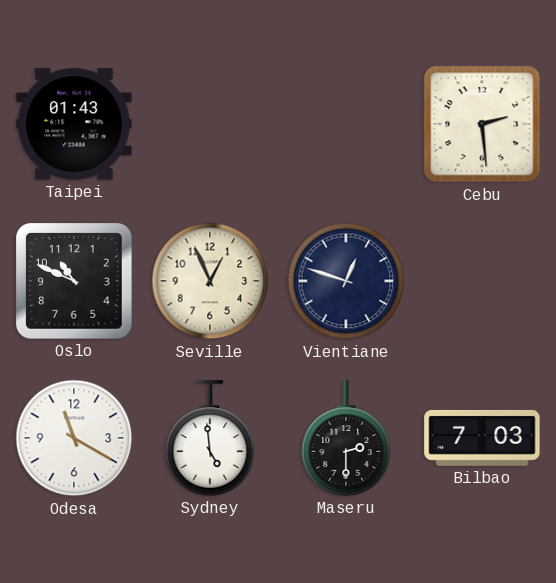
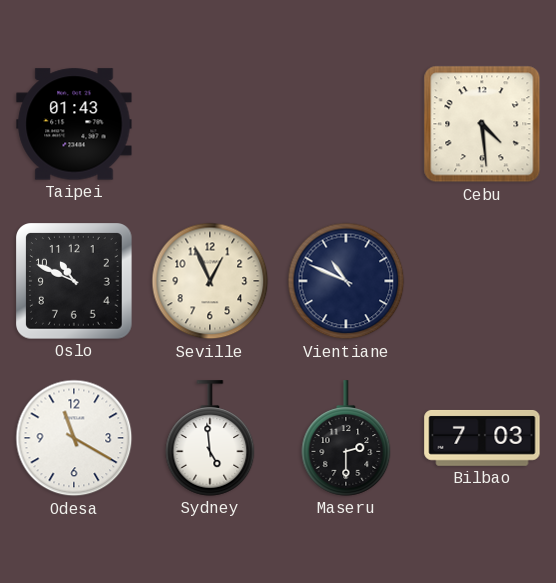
Cebu: 2:29 -> 4:29 (482, 124)
Vientiane: 12:48 -> 10:49 (346, 281)
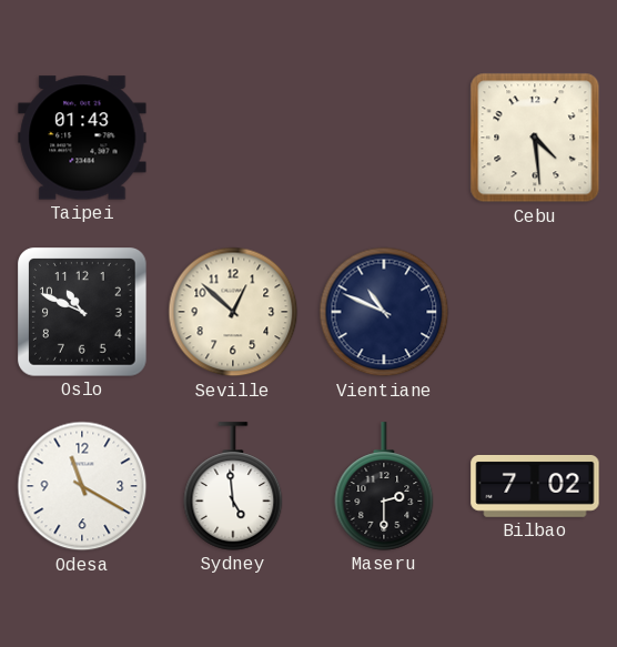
Seville: 12:56 -> 12:52 (233, 312)
Bilbao: 7:03 -> 7:02 (535, 486)
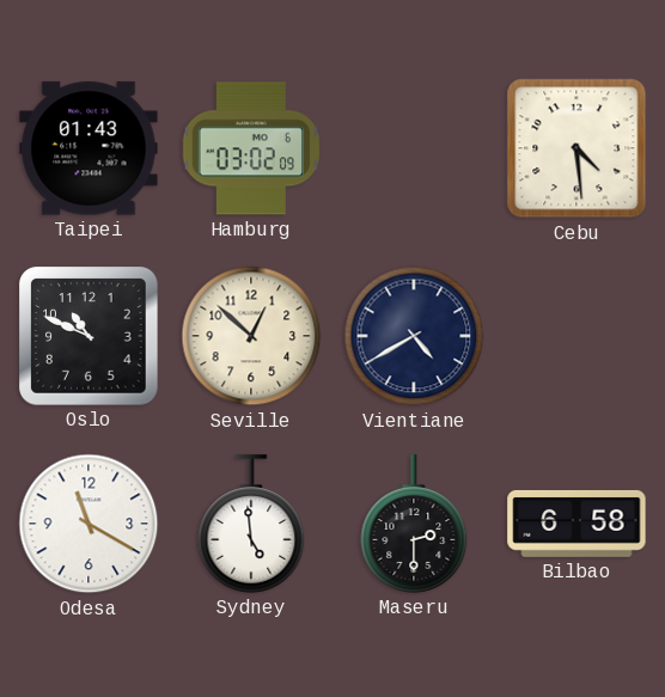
Hamburg: none -> 03:02 (251, 148)
Vientiane: 10:49 -> 4:40 (414, 336)
Bilbao: 7:02 -> 6:58 (576, 524)
